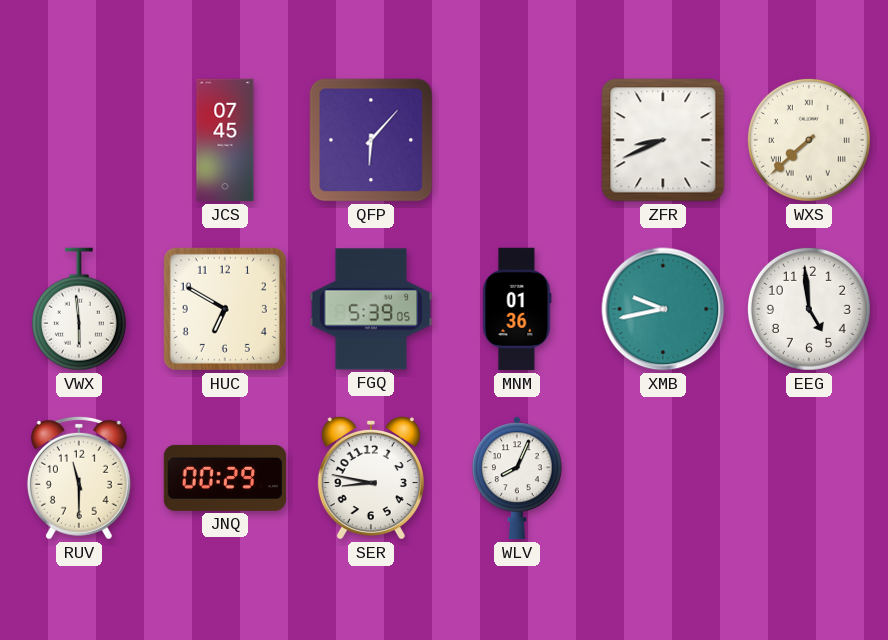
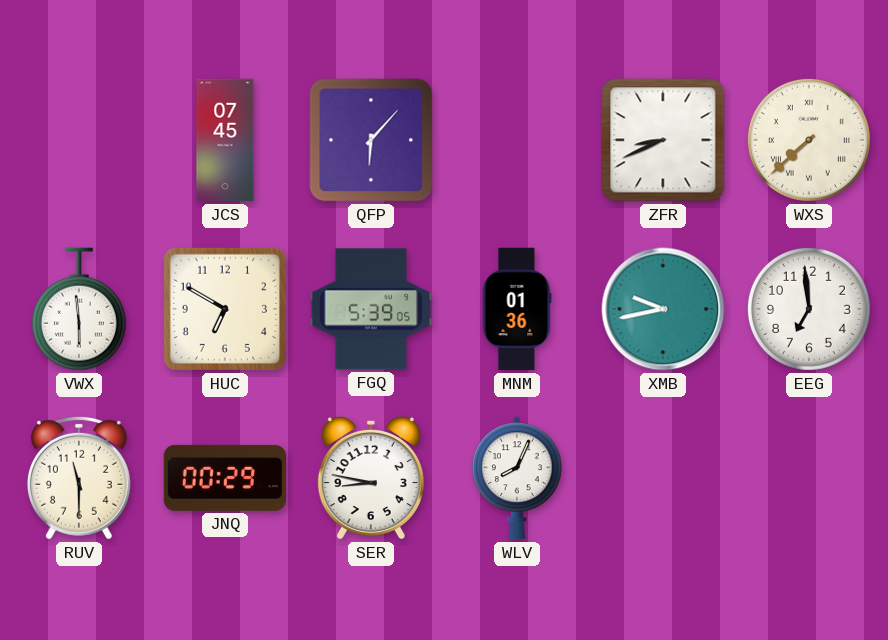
EEG: 4:59 -> 6:59 (809, 309)
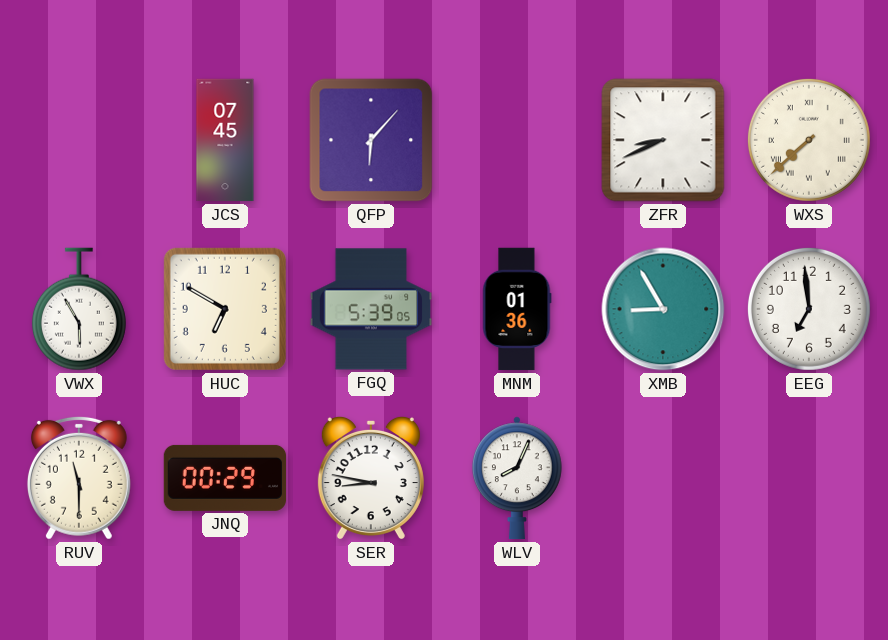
VWX: 5:59 -> 5:55 (79, 309)
XMB: 9:43 -> 8:55 (663, 309)
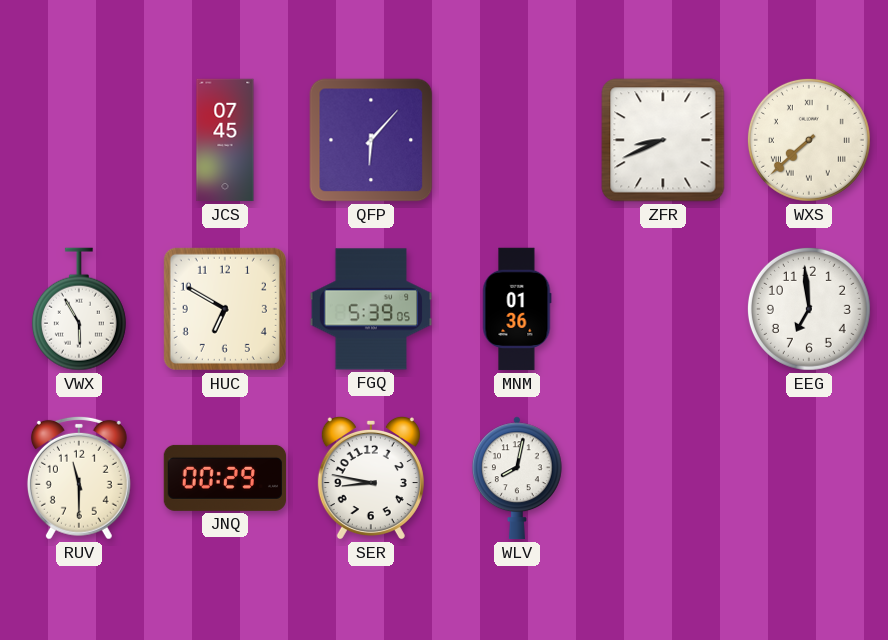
XMB: 8:55 -> none (663, 309)
WLV: 8:04 -> 8:02 (517, 478)
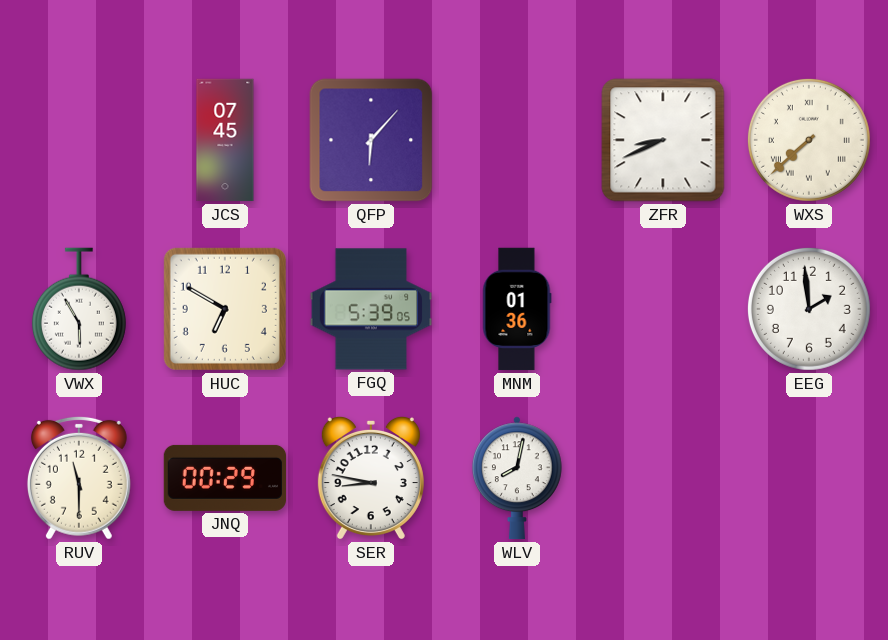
EEG: 6:59 -> 1:59 (809, 309)
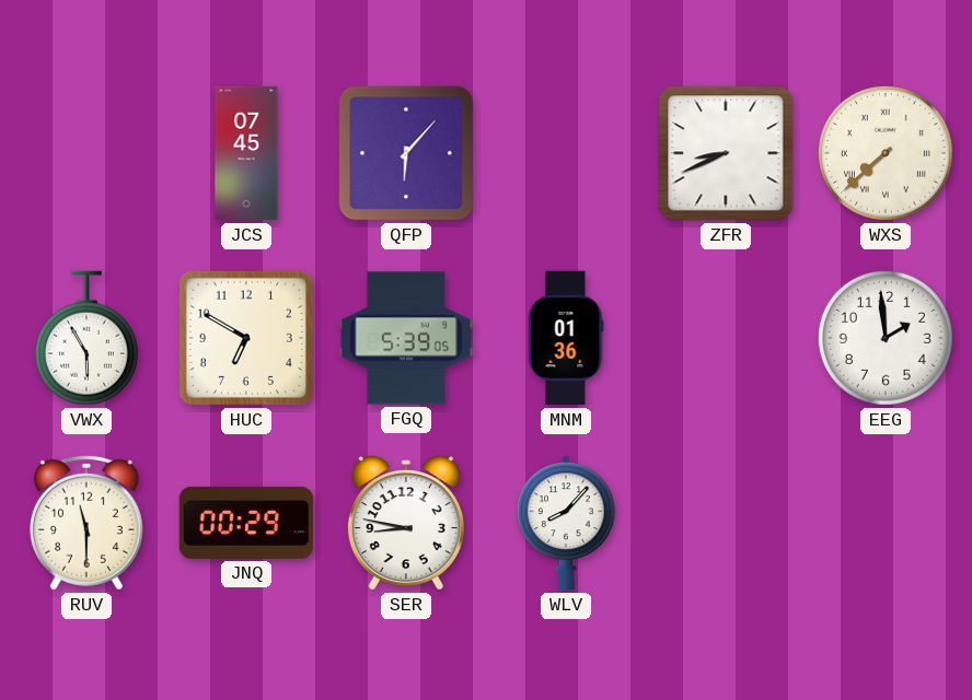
WLV: 8:02 -> 8:07 (566, 523)
